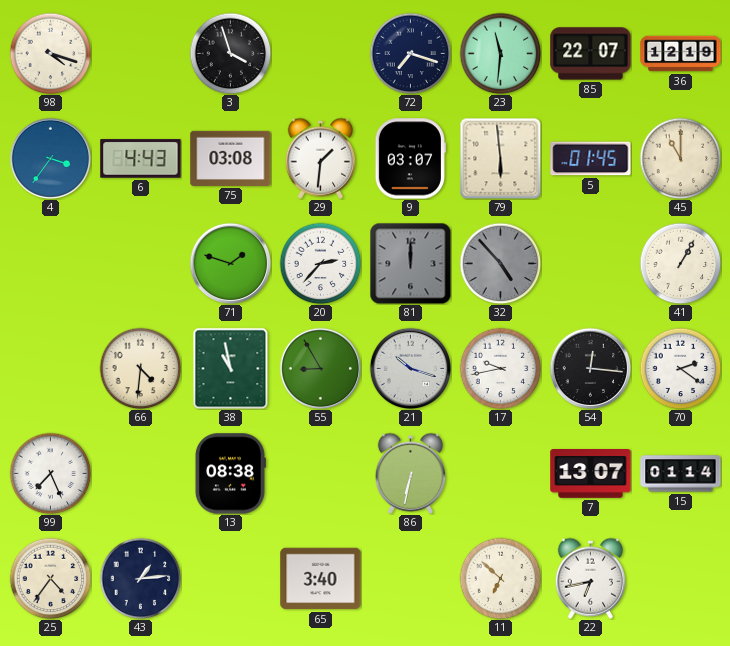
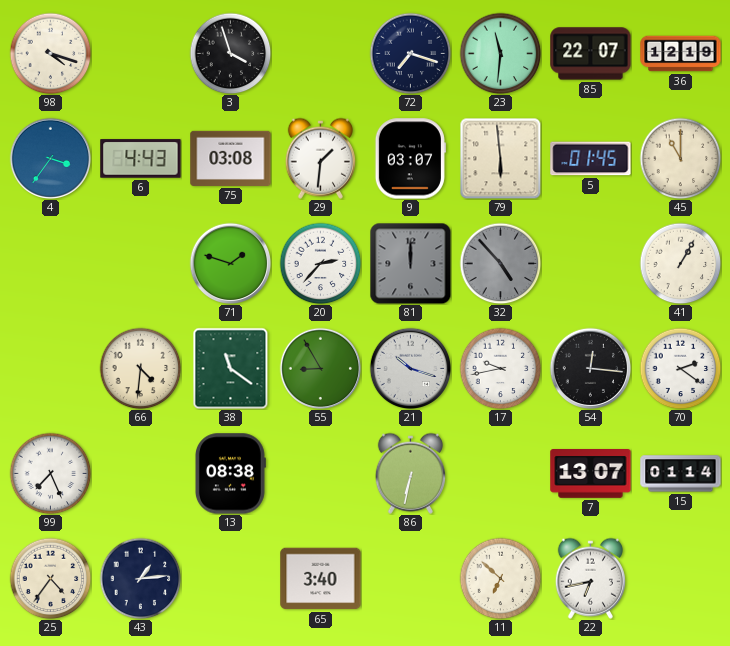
38: 10:58 -> 11:21 (231, 368)
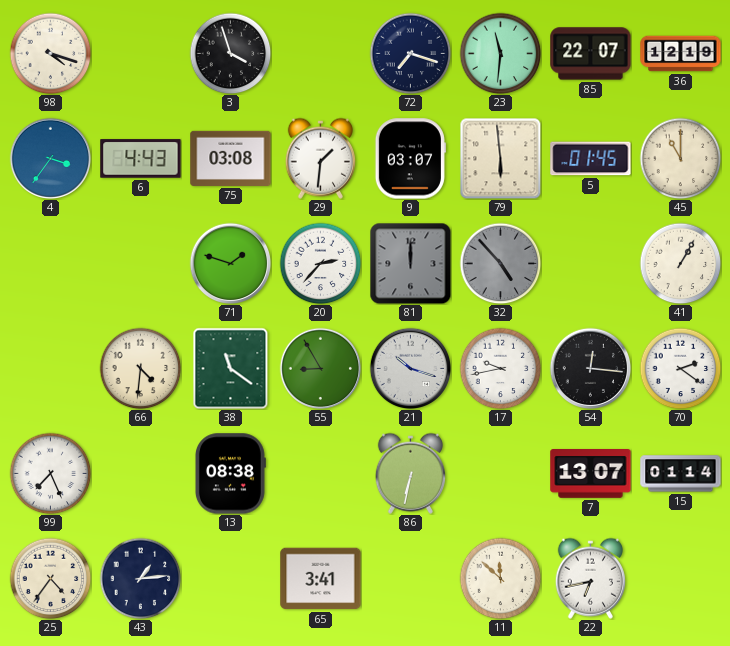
65: 3:40 -> 3:41 (321, 579)
11: 6:52 -> 11:52 (500, 578)
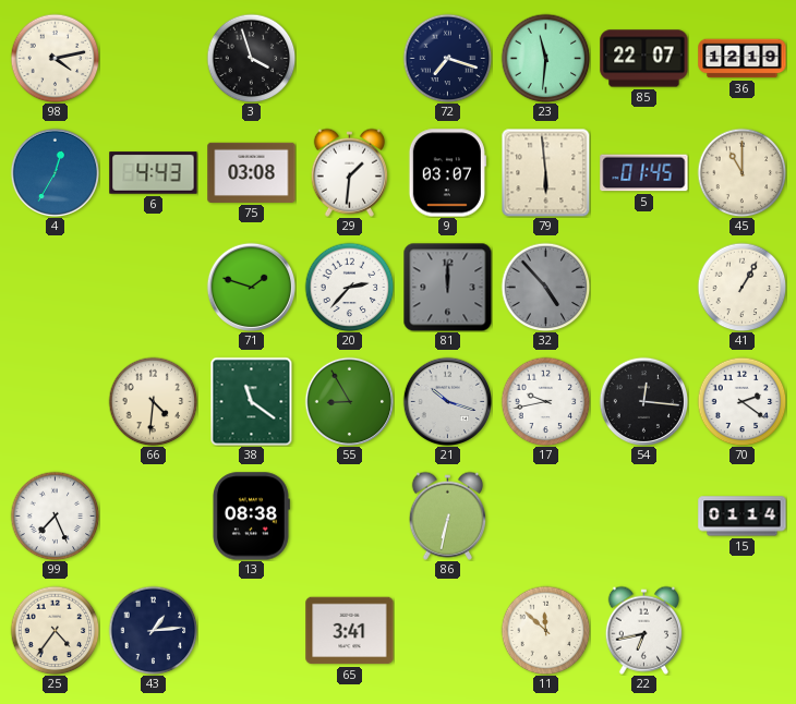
98: 4:18 -> 4:13 (55, 58)
4: 3:36 -> 12:35 (55, 172)
7: 13:07 -> none (591, 474)
